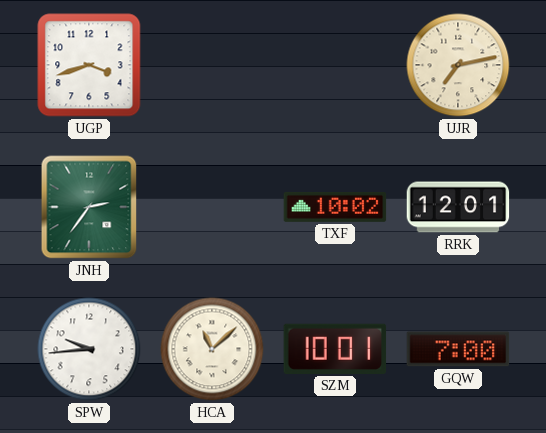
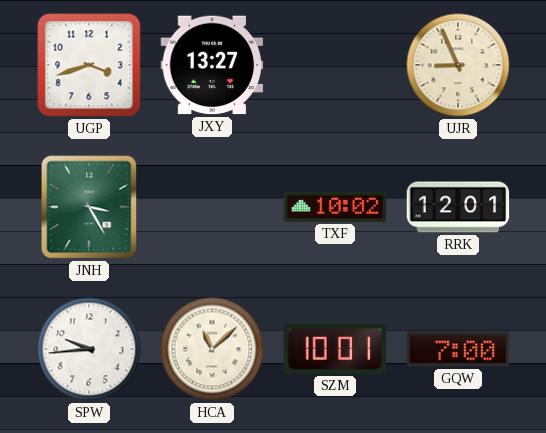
JXY: none -> 13:27 (212, 65)
UJR: 7:13 -> 8:56 (458, 65)
JNH: 2:36 -> 3:25 (89, 207)
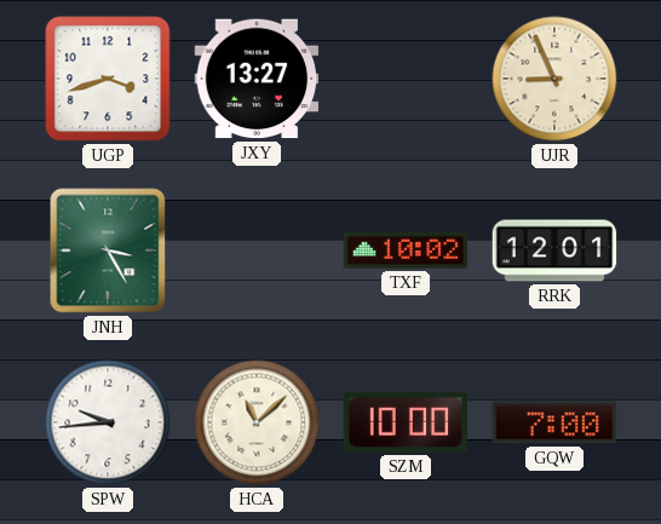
SZM: 10:01 -> 10:00 (406, 422)
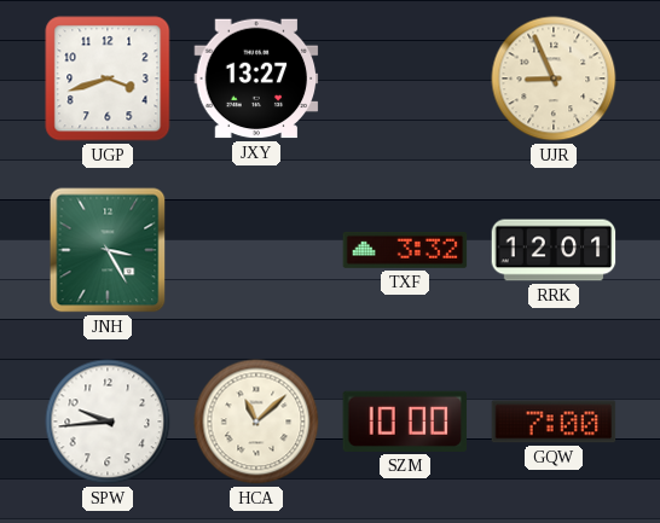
TXF: 10:02 -> 3:32 (405, 250)
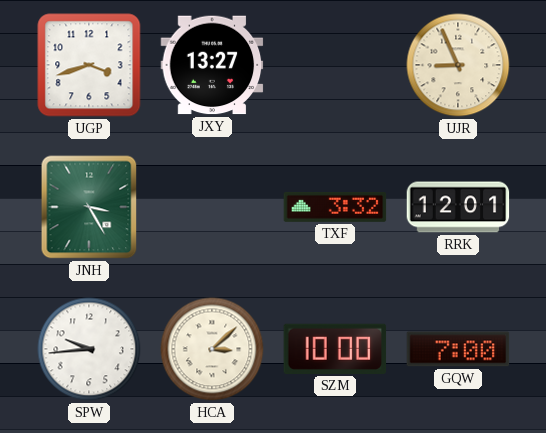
HCA: 11:08 -> 3:08 (212, 349)
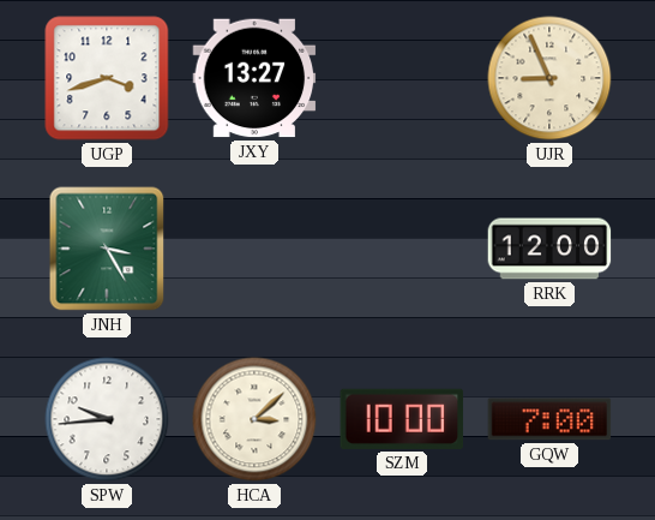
TXF: 3:32 -> none (335, 207)
RRK: 12:01 -> 12:00 (549, 249)
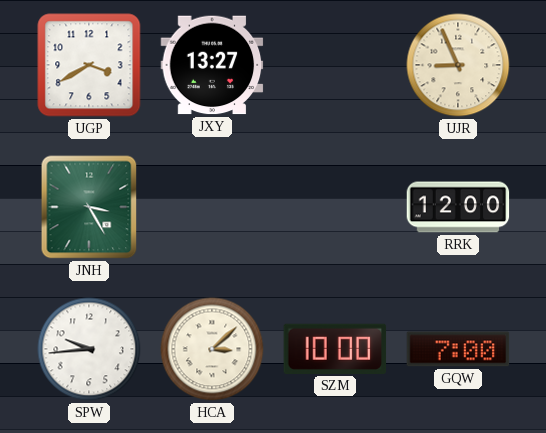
UGP: 3:42 -> 3:40 (89, 65)
